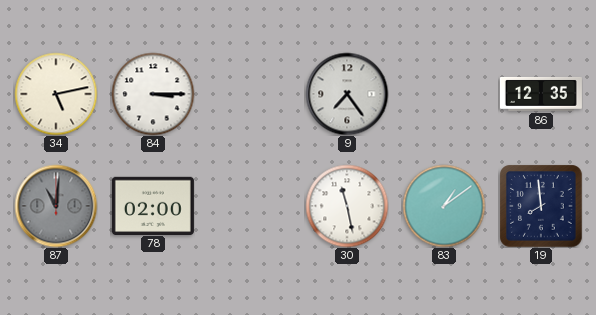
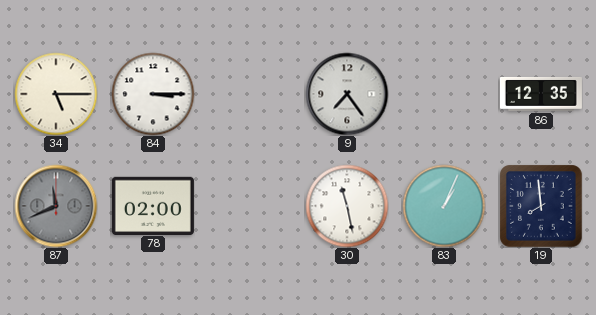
34: 5:13 -> 5:15 (56, 94)
87: 11:01 -> 11:41 (56, 206)
83: 1:09 -> 1:04 (444, 206)
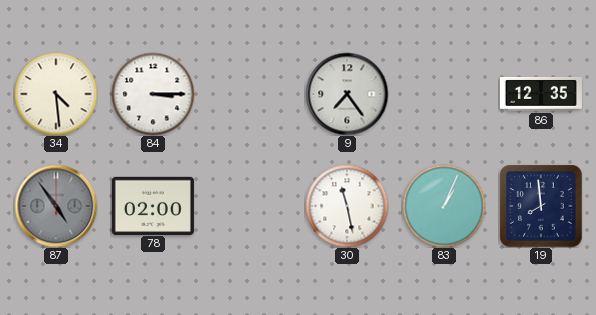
34: 5:15 -> 4:29 (56, 94)
87: 11:41 -> 4:54 (56, 206)
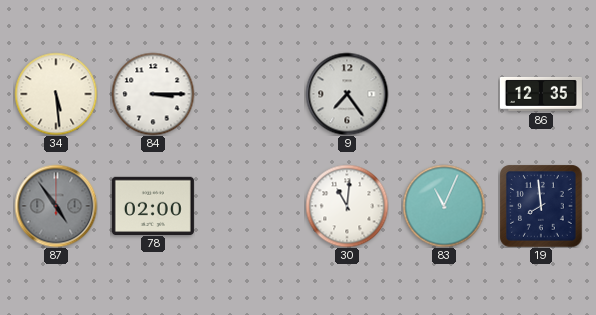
34: 4:29 -> 5:29 (56, 94)
30: 11:28 -> 11:01 (347, 206)
83: 1:04 -> 11:04 (444, 206)
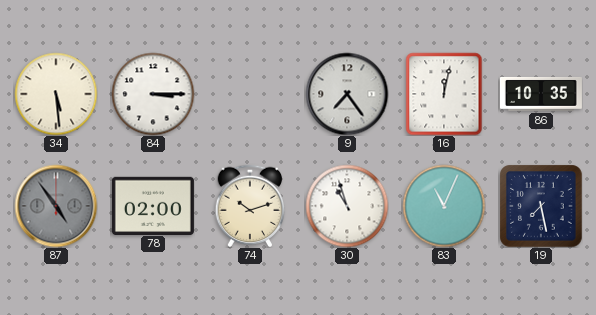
16: none -> 12:02 (444, 94)
86: 12:35 -> 10:35 (541, 94)
74: none -> 10:12 (250, 206)
30: 11:01 -> 10:57 (347, 206)
19: 7:59 -> 7:28 (541, 206)
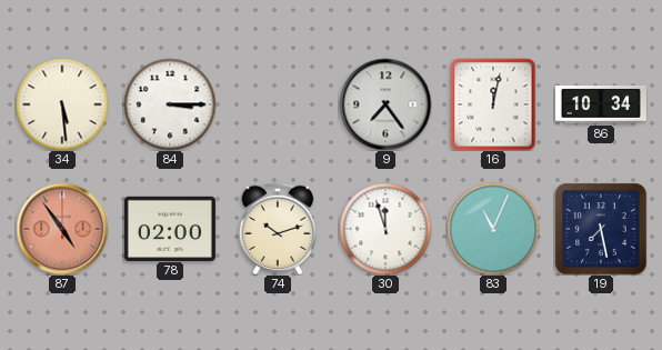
86: 10:35 -> 10:34 (601, 104)
87 dial: grey -> salmon (62, 229)
30: 10:57 -> 11:57 (385, 229)
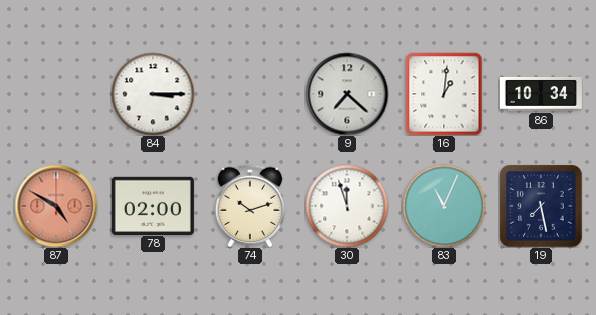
34: 5:29 -> none (62, 104)
9: 7:24 -> 7:22 (347, 94)
16: 12:02 -> 1:01 (444, 94)
87: 4:54 -> 4:50 (56, 206)
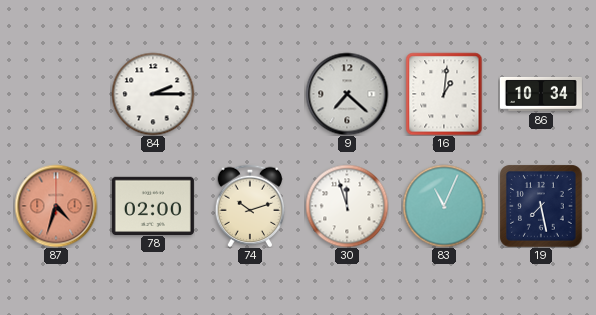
84: 3:15 -> 2:15 (153, 94)
87: 4:50 -> 4:33 (56, 206)
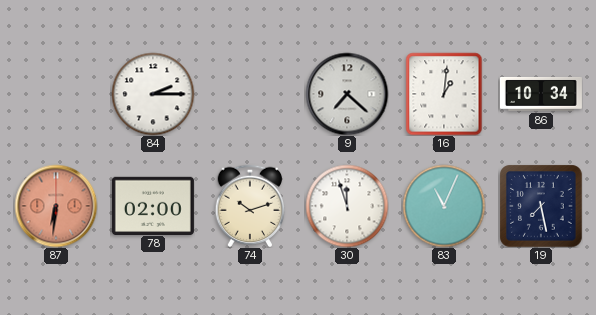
87: 4:33 -> 6:31 (56, 206)
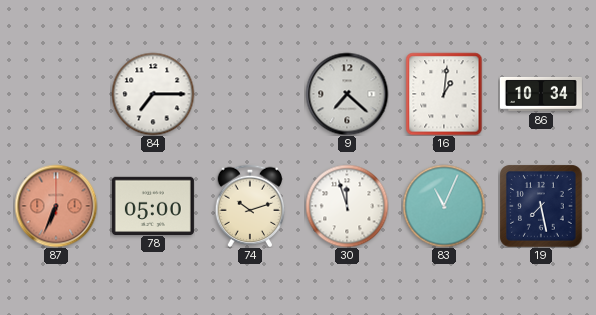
84: 2:15 -> 7:15 (153, 94)
87: 6:31 -> 6:34 (56, 206)
78: 02:00 -> 05:00 (153, 205)
